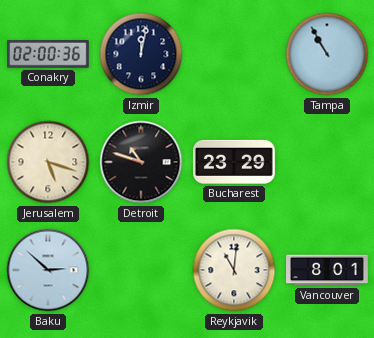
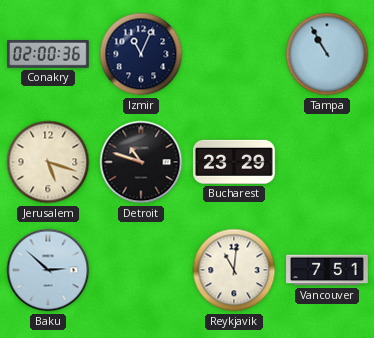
Izmir: 12:02 -> 11:04 (141, 54)
Vancouver: 8:01 -> 7:51 (327, 270)
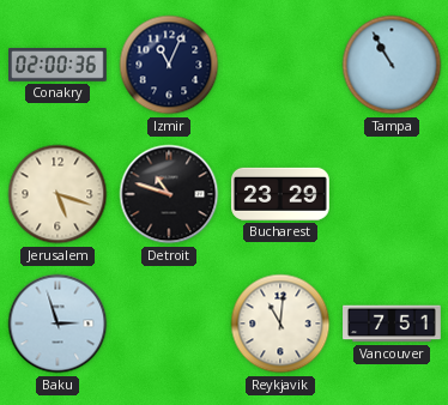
Baku: 2:52 -> 2:57 (57, 324)
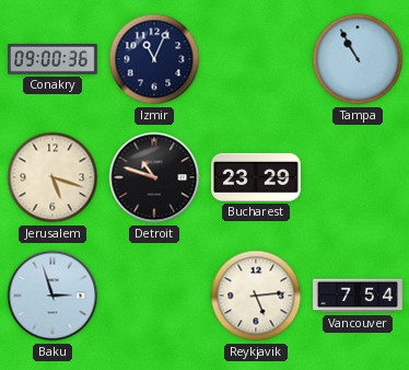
Conakry: 02:00 -> 09:00 (54, 60)
Reykjavik: 11:01 -> 5:14 (256, 296)
Vancouver: 7:51 -> 7:54 (358, 296)
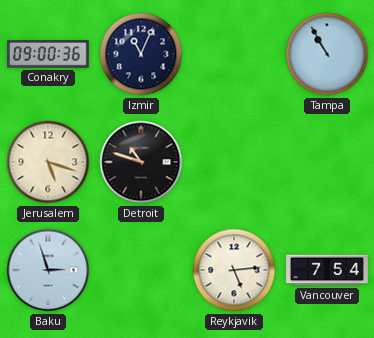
Bucharest: 23:29 -> none (257, 177)
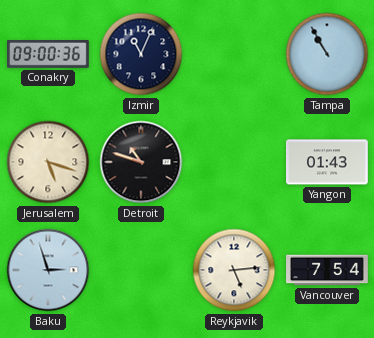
Yangon: none -> 01:43 (328, 162)
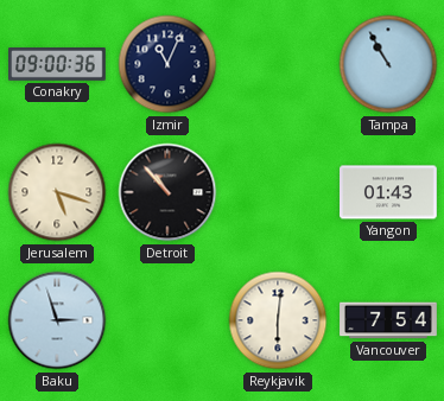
Detroit: 10:48 -> 10:53 (167, 192)
Reykjavik: 5:14 -> 6:01 (278, 320)
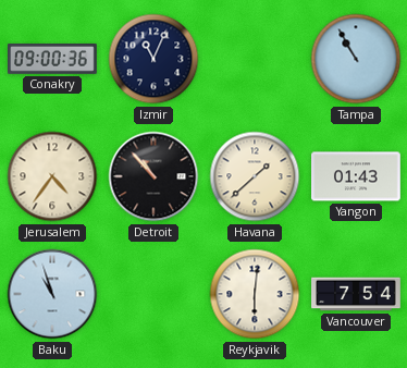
Jerusalem: 5:18 -> 4:36 (52, 176)
Havana: none -> 1:38 (255, 176)
Baku: 2:57 -> 10:57 (52, 294)
